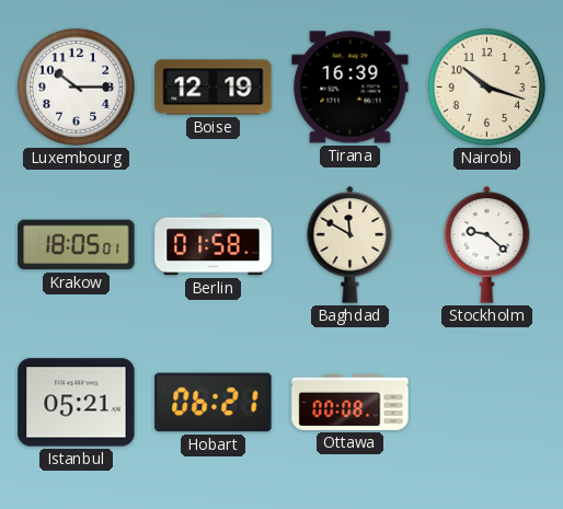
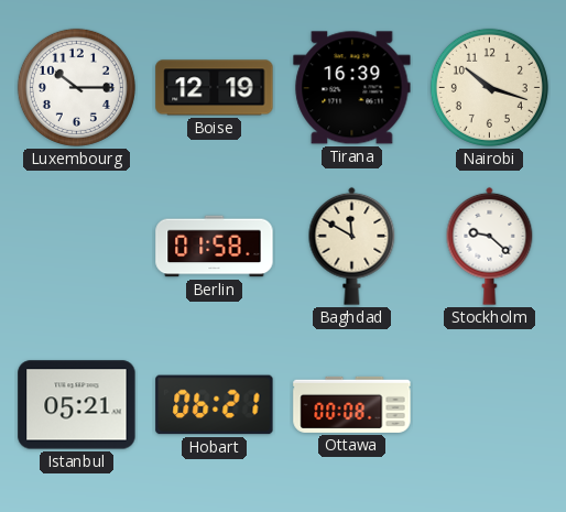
Krakow: 18:05 -> none (77, 245)
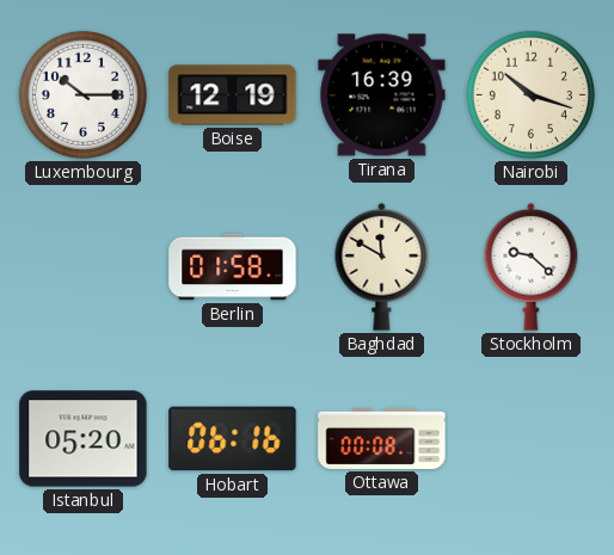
Istanbul: 05:21 -> 05:20 (84, 439)
Hobart: 06:21 -> 06:16 (233, 439)
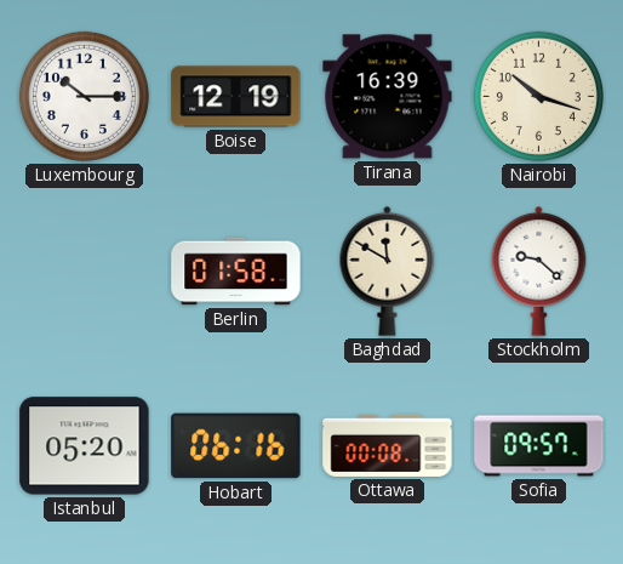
Sofia: none -> 09:57 (539, 446)
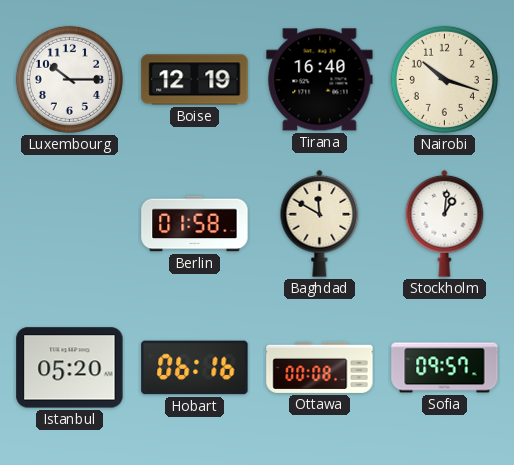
Tirana: 16:39 -> 16:40 (320, 80)
Stockholm: 9:22 -> 1:01 (445, 223)
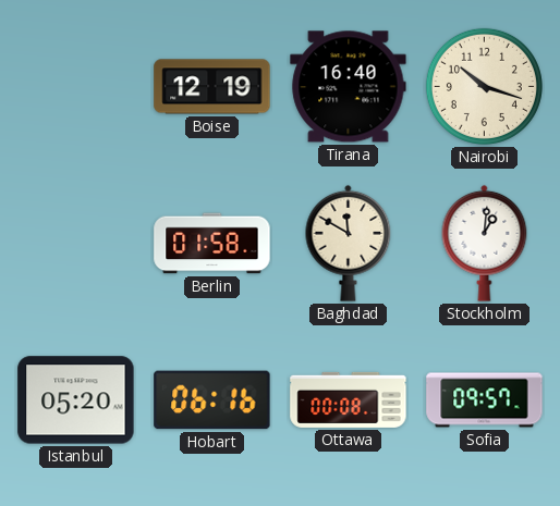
Luxembourg: 10:15 -> none (69, 79)
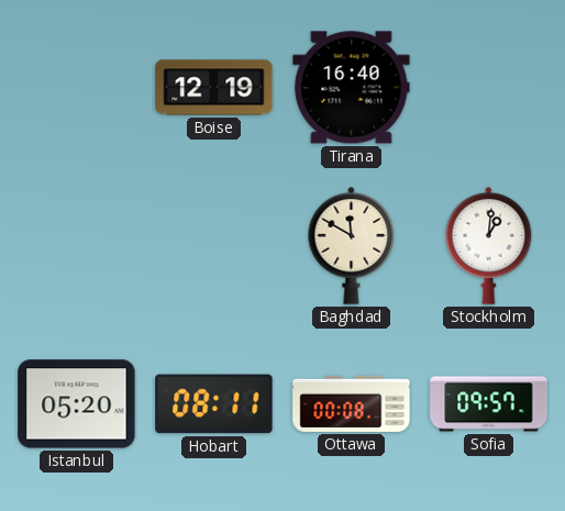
Nairobi: 10:18 -> none (484, 86)
Berlin: 01:58 -> none (212, 244)
Hobart: 06:16 -> 08:11 (214, 404)
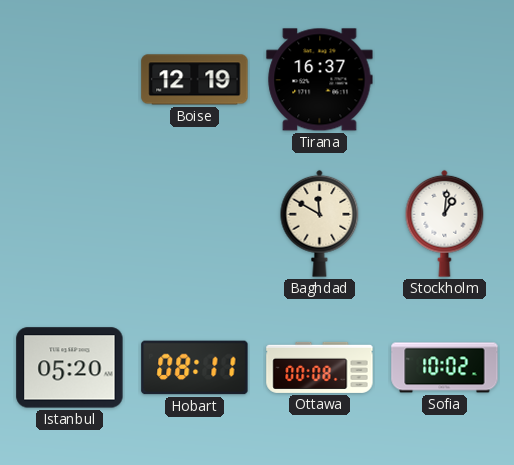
Tirana: 16:40 -> 16:37 (320, 80)
Sofia: 09:57 -> 10:02 (445, 368)
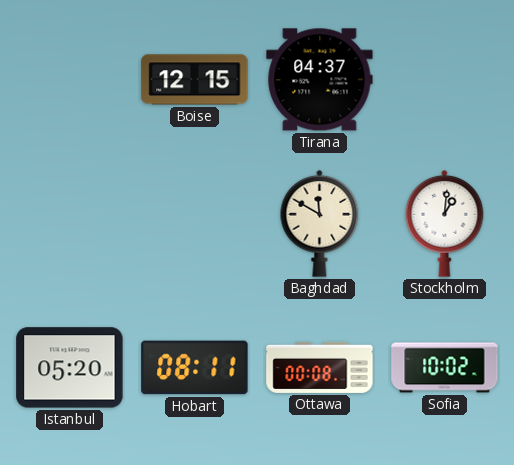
Boise: 12:19 -> 12:15 (195, 80)
Tirana: 16:37 -> 04:37 (320, 80)
